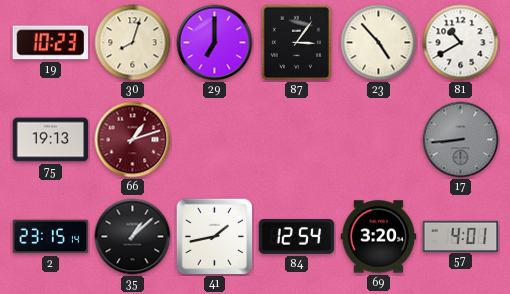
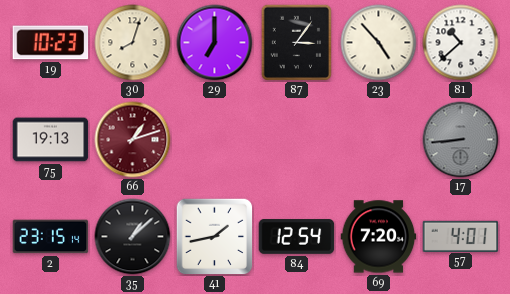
81: 10:40 -> 10:38 (461, 43)
69: 3:20 -> 7:20 (379, 237)
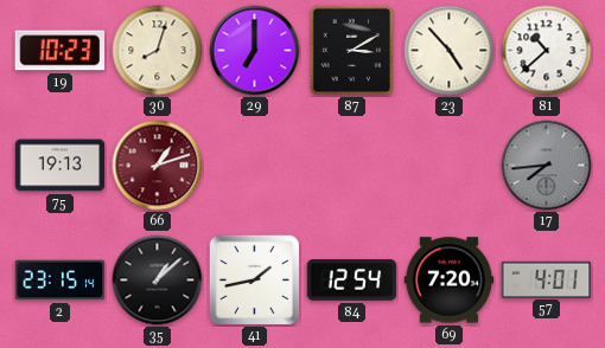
87: 3:06 -> 3:10 (351, 50)
17: 8:44 -> 7:44 (547, 166)
